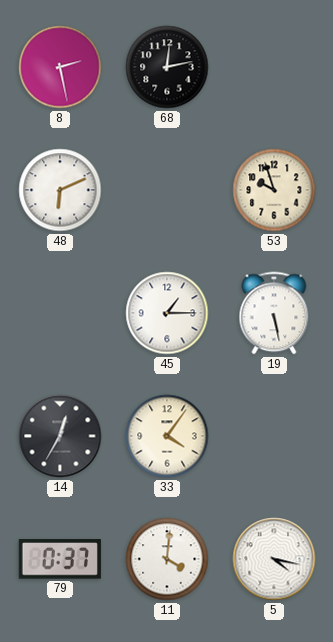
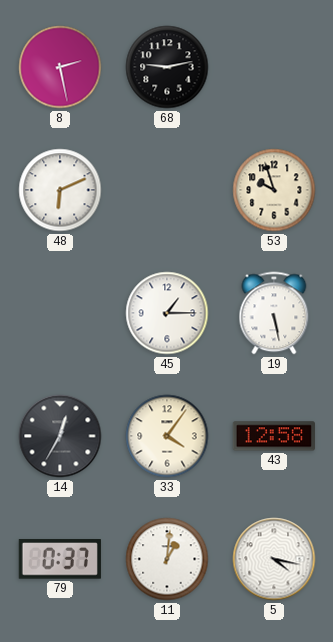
68: 12:13 -> 9:13 (167, 67)
43: none -> 12:58 (274, 436)
11: 4:01 -> 1:01 (167, 559)
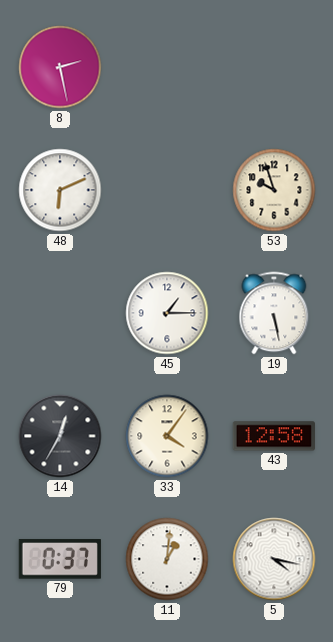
68: 9:13 -> none (167, 67)
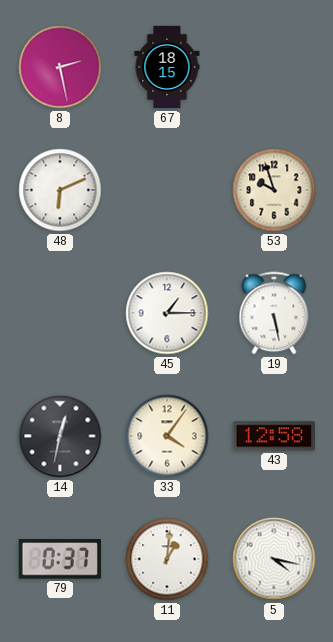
67: none -> 18:15 (167, 67)
14: 12:35 -> 12:32 (60, 436)
